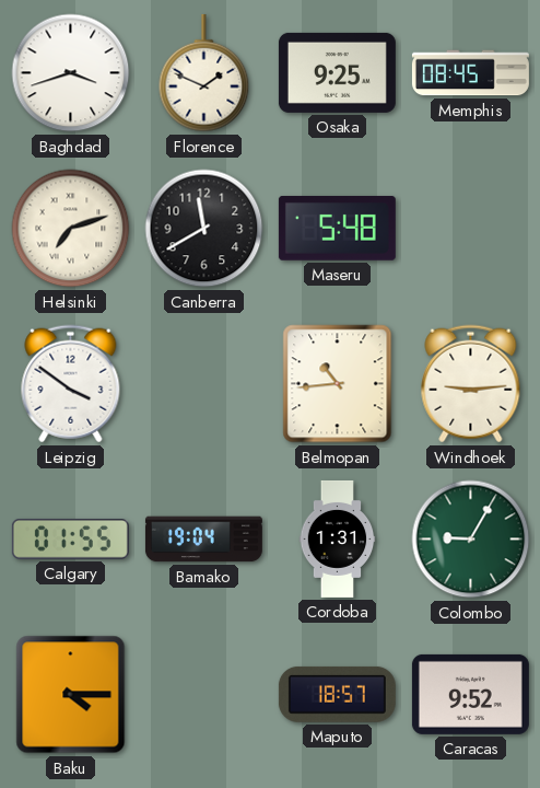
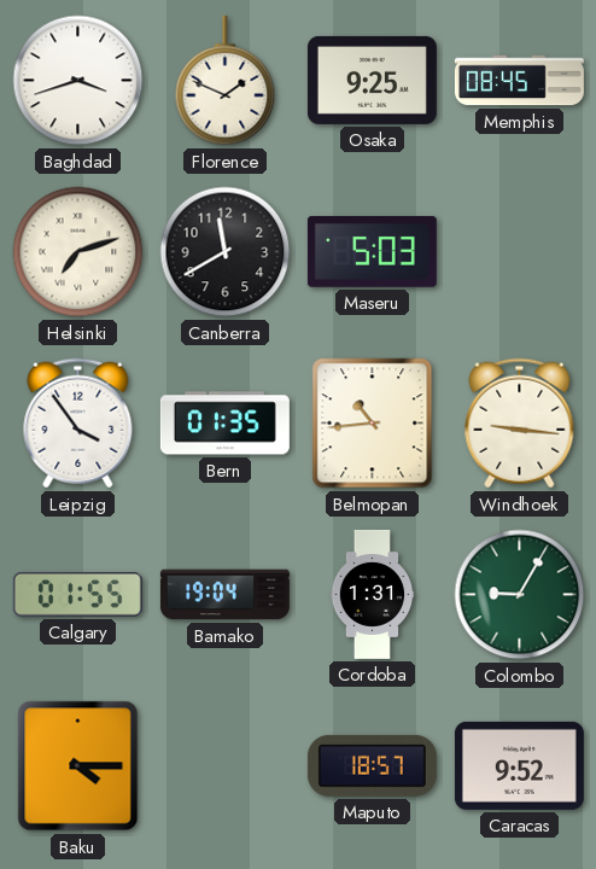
Maseru: 5:48 -> 5:03 (372, 251)
Leipzig: 3:51 -> 3:54 (78, 424)
Bern: none -> 01:35 (224, 424)
Windhoek: 9:14 -> 9:16 (520, 424)
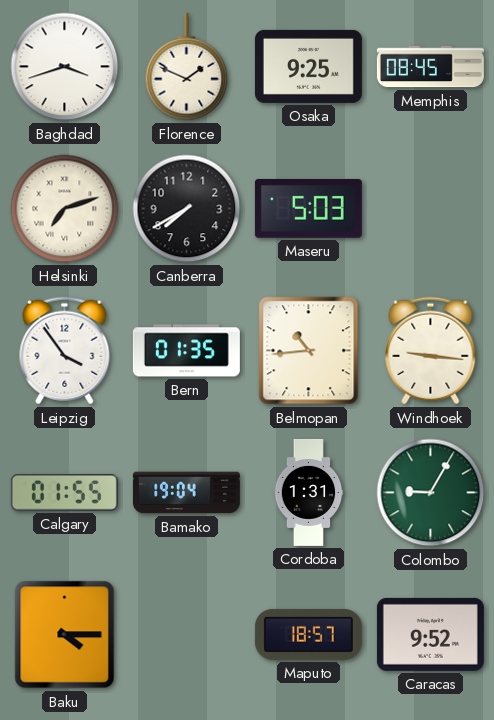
Canberra: 11:40 -> 7:40 (187, 209)
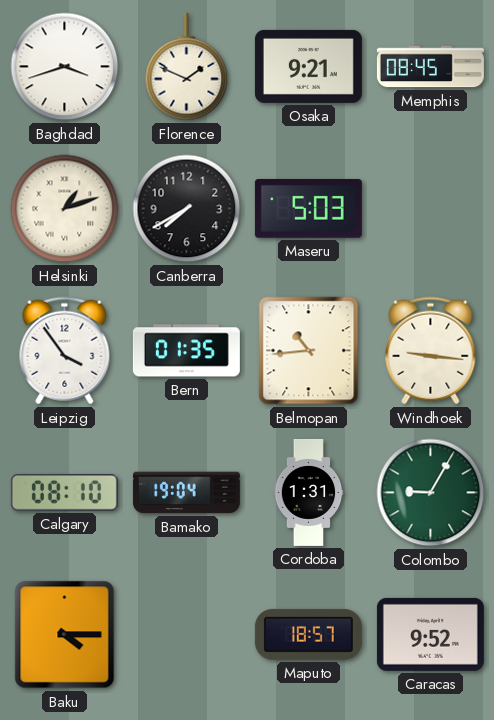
Osaka: 9:25 -> 9:21 (308, 66)
Helsinki: 7:12 -> 1:12 (65, 209)
Calgary: 01:55 -> 08:10 (64, 492)
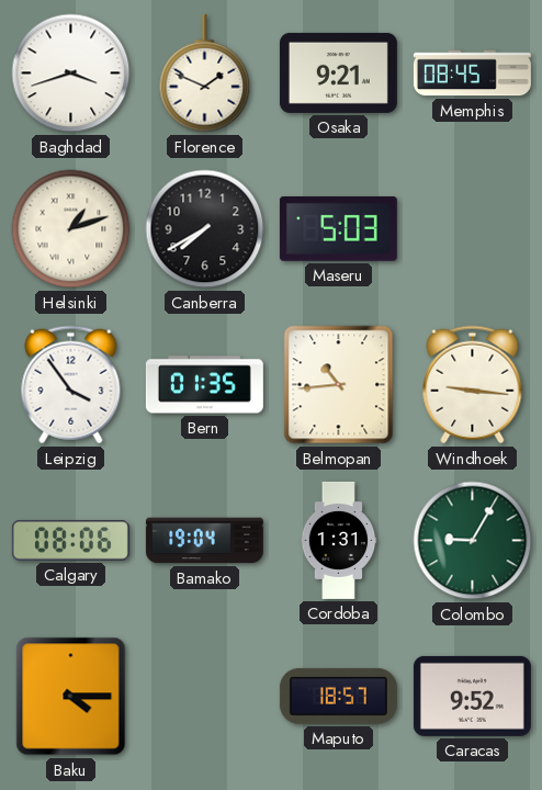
Calgary: 08:10 -> 08:06 (70, 540)
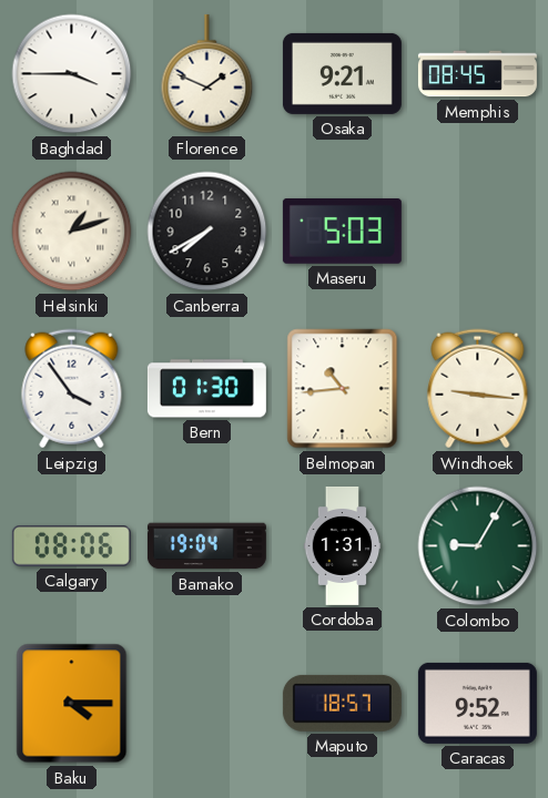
Baghdad: 3:42 -> 3:45 (72, 74)
Bern: 01:35 -> 01:30 (206, 389)
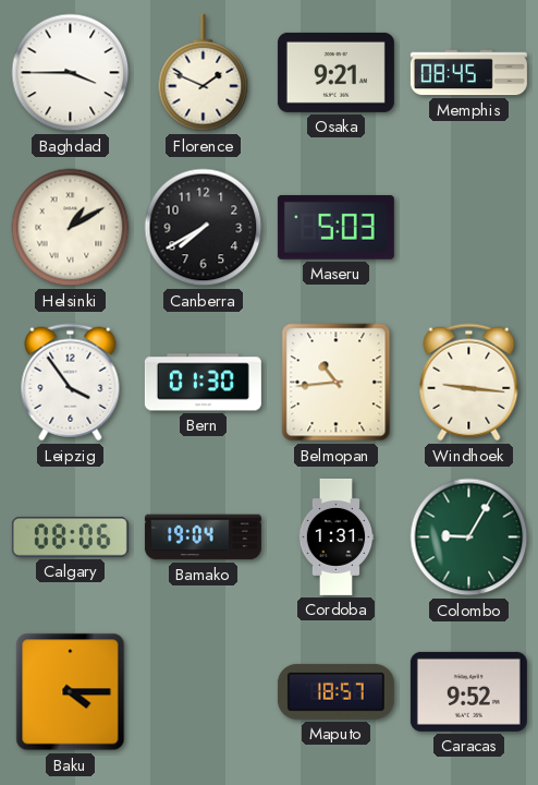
Helsinki: 1:12 -> 1:10 (71, 228)
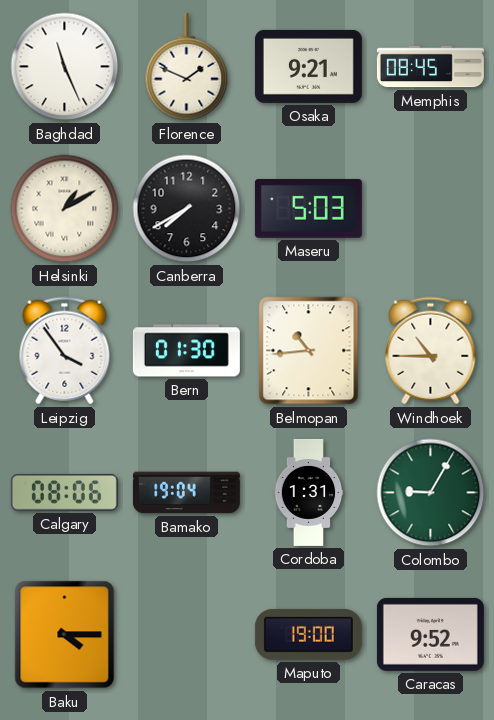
Baghdad: 3:45 -> 11:26 (65, 67)
Windhoek: 9:16 -> 10:45 (431, 351)
Maputo: 18:57 -> 19:00 (308, 634)
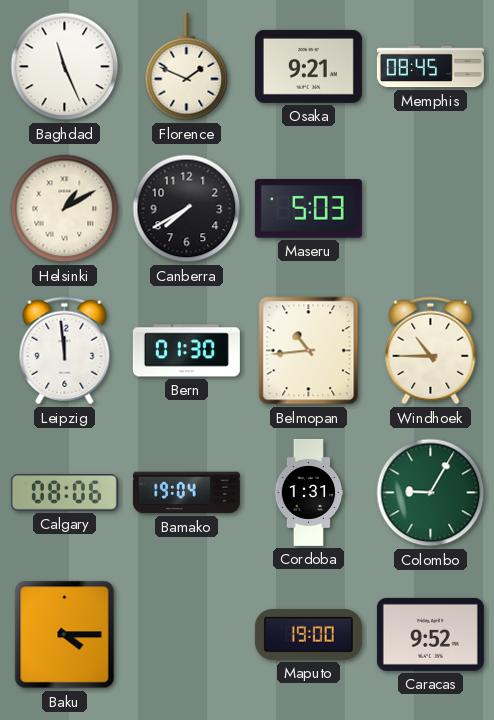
Leipzig: 3:54 -> 11:59 (65, 351)
